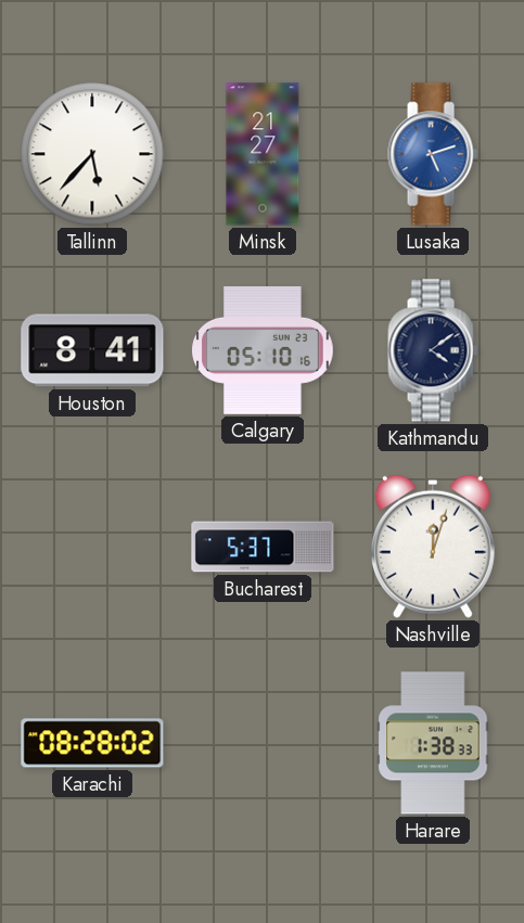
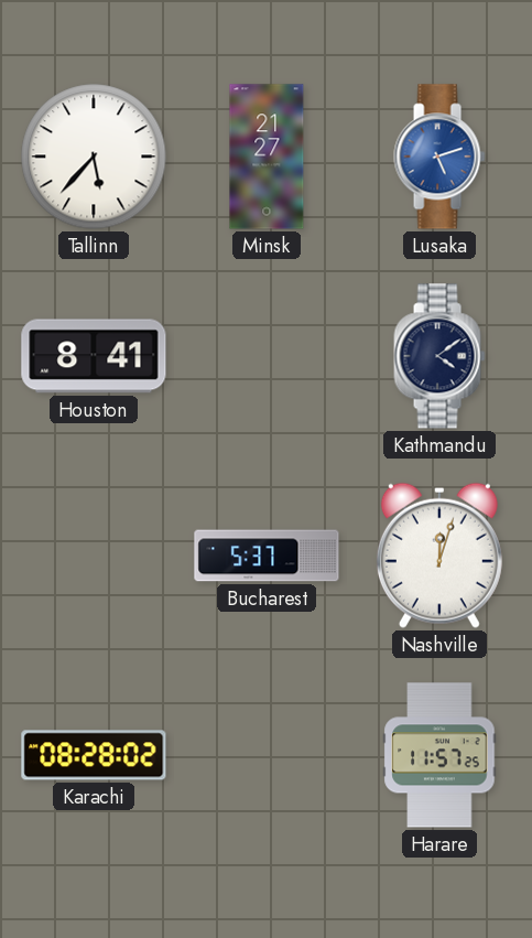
Calgary: 05:10 -> none (263, 350)
Harare: 1:38 -> 11:57 (439, 755)
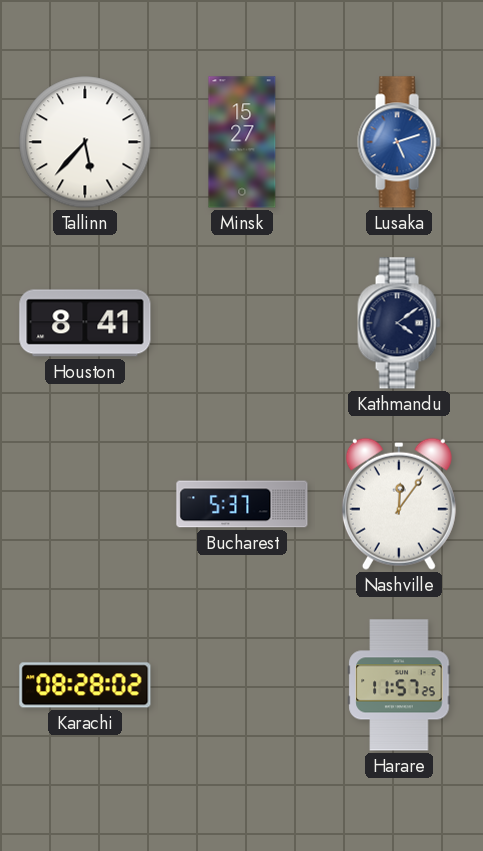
Minsk: 21:27 -> 15:27 (242, 142)
Nashville: 12:03 -> 12:06 (399, 504)
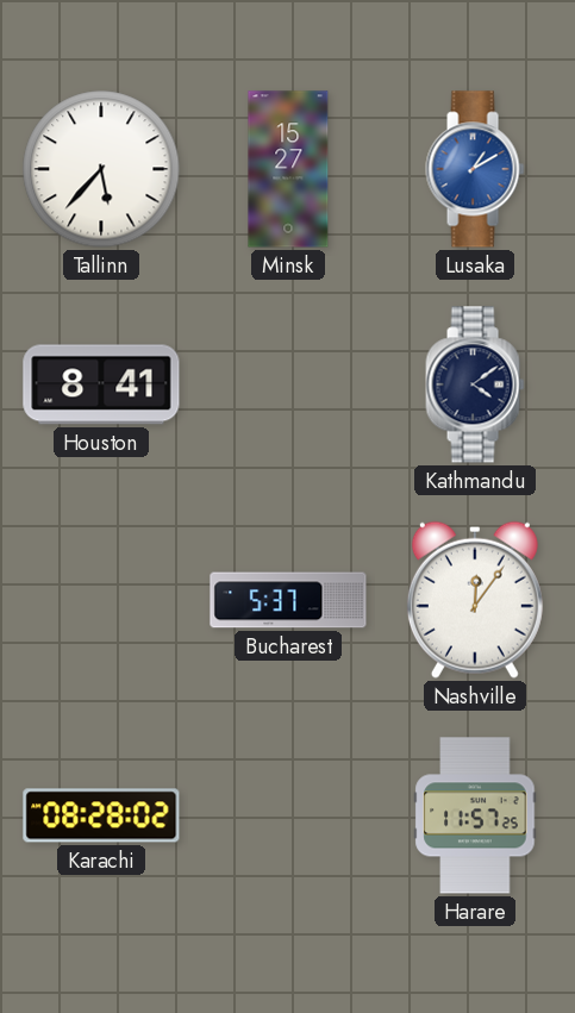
Lusaka: 5:12 -> 1:10 (475, 169)
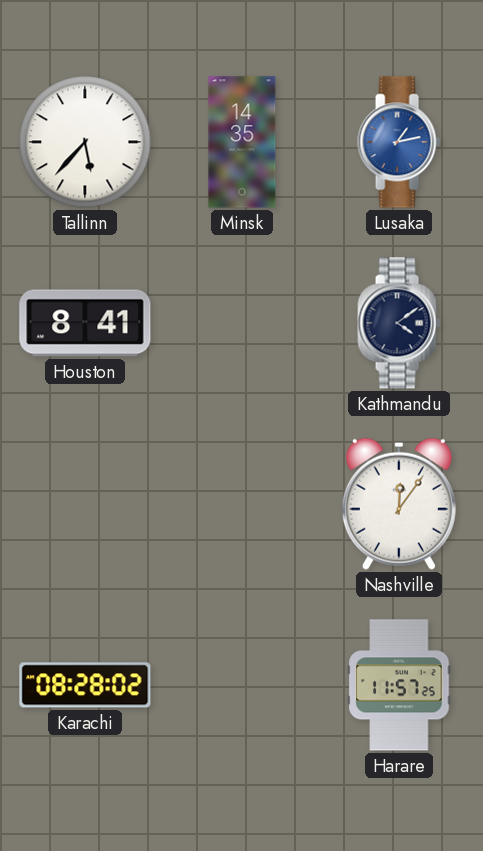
Minsk: 15:27 -> 14:35 (242, 142)
Lusaka: 1:10 -> 1:13 (399, 142)
Bucharest: 5:37 -> none (288, 600)
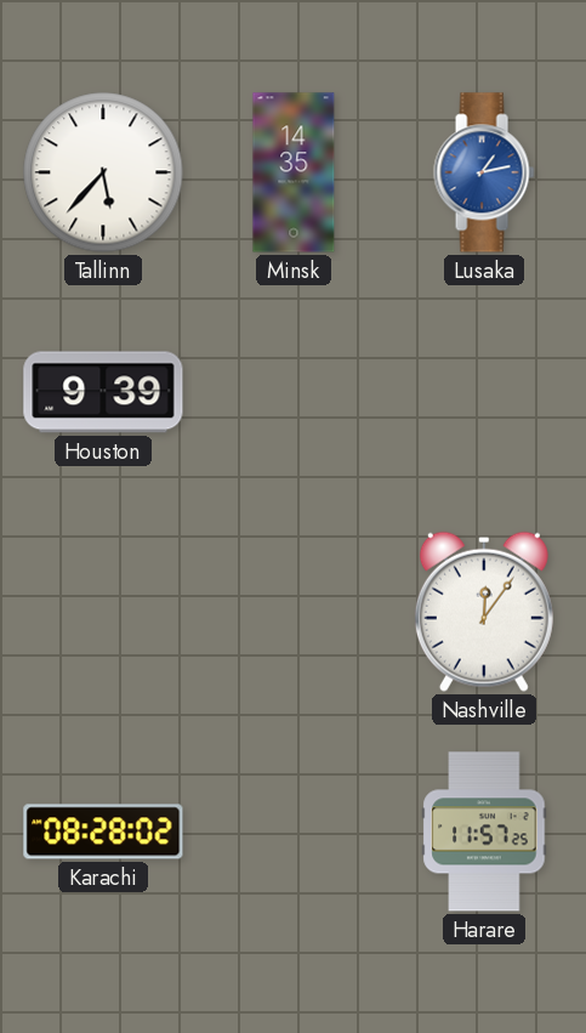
Houston: 8:41 -> 9:39 (103, 392)
Kathmandu: 4:09 -> none (399, 323)
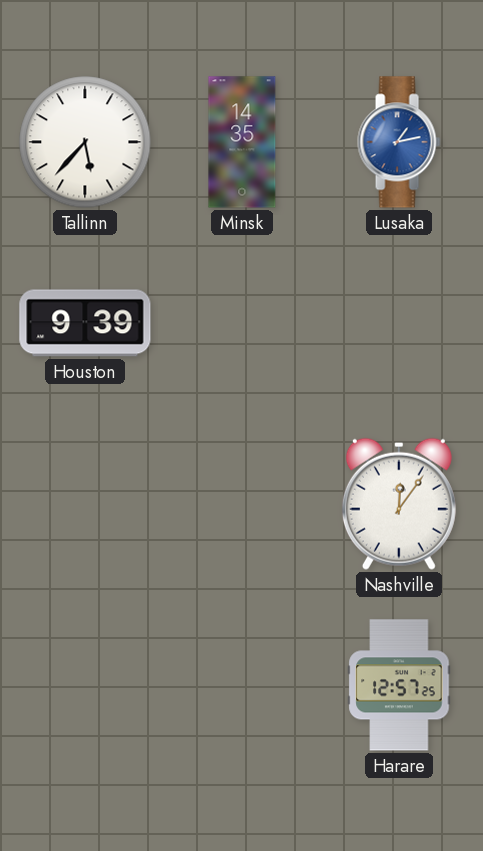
Karachi: 08:28 -> none (103, 831)
Harare: 11:57 -> 12:57 (399, 685)
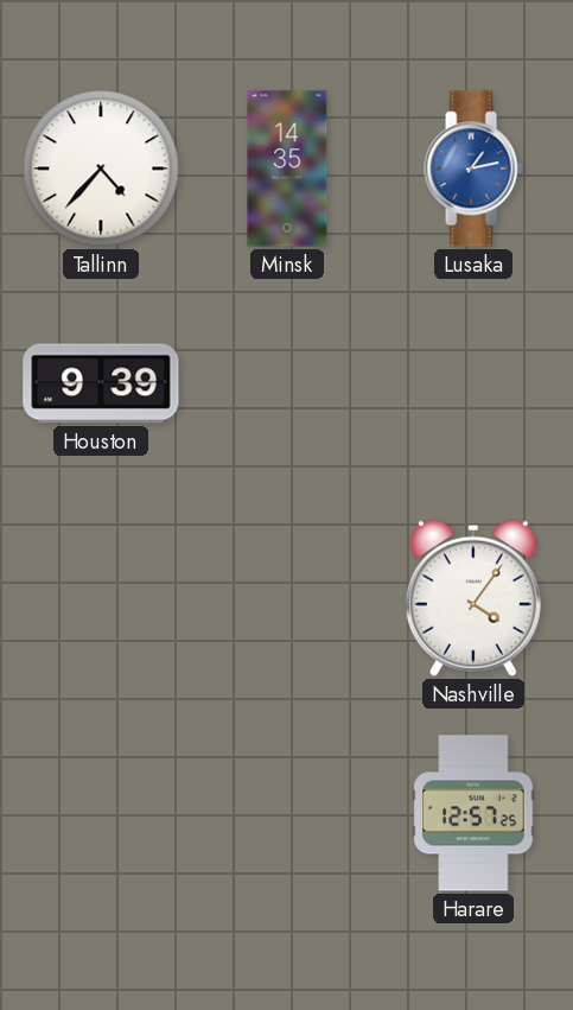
Tallinn: 5:37 -> 4:37 (101, 169)
Nashville: 12:06 -> 4:06 (473, 598)
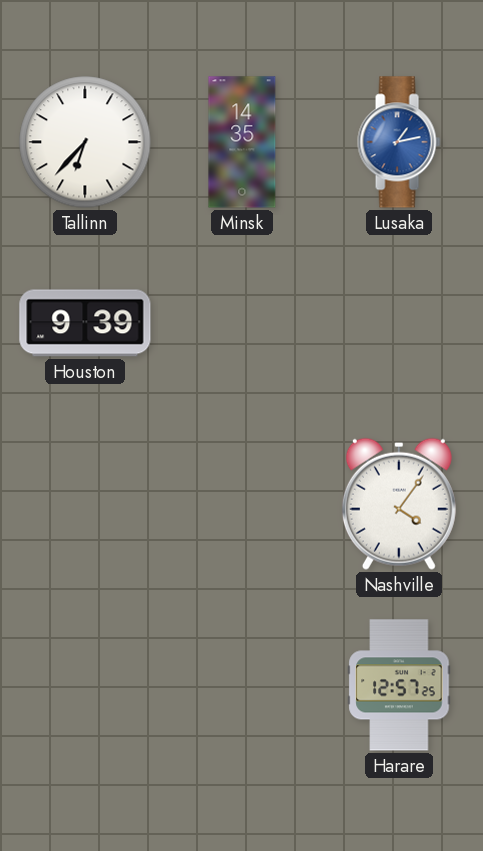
Tallinn: 4:37 -> 6:37 (85, 142)
